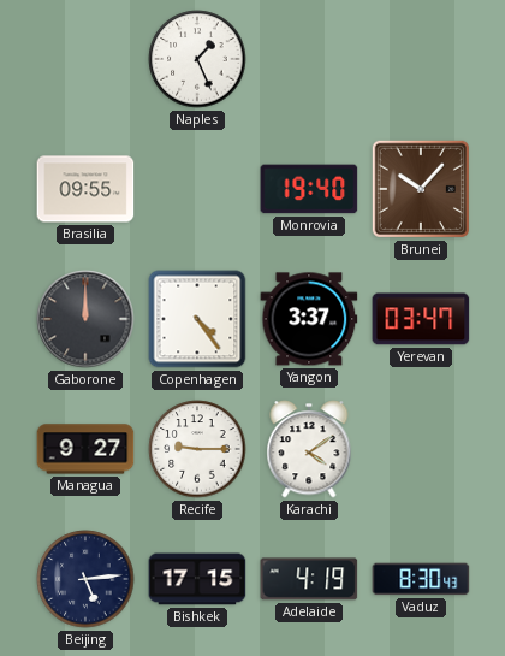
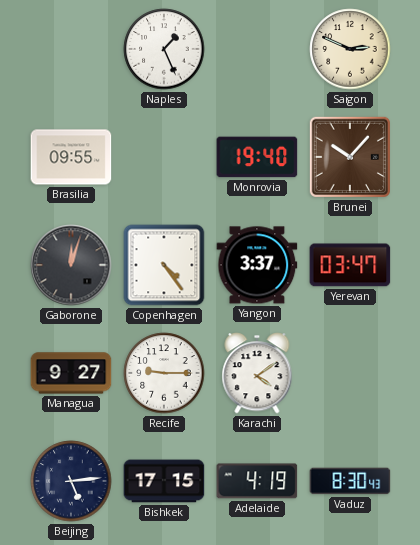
Saigon: none -> 2:49 (350, 49)
Gaborone: 12:00 -> 12:03 (71, 265)
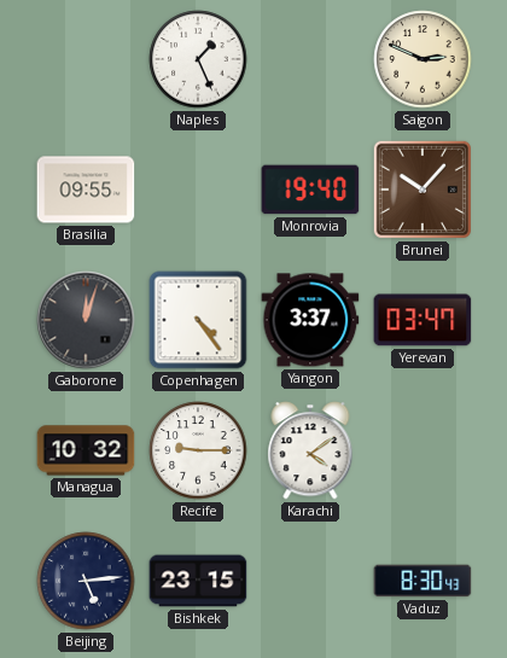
Managua: 9:27 -> 10:32 (86, 450)
Bishkek: 17:15 -> 23:15 (198, 581)
Adelaide: 4:19 -> none (257, 481)
